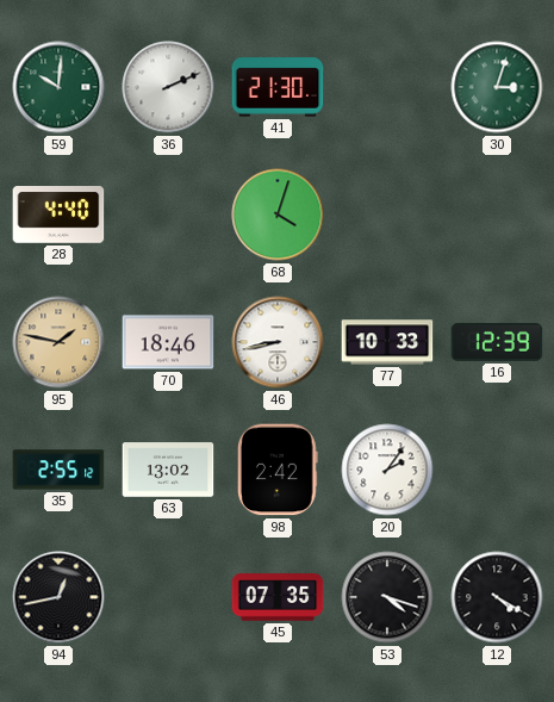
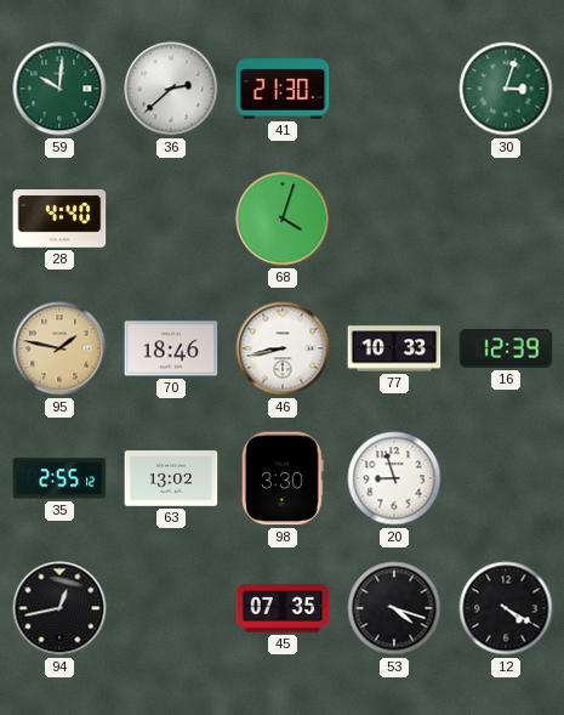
36: 2:11 -> 2:38 (171, 89)
98: 2:42 -> 3:30 (284, 478)
20: 2:06 -> 8:57 (394, 478)
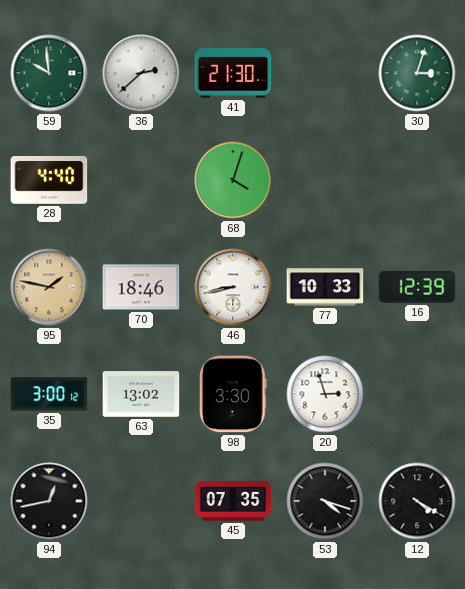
59: 10:01 -> 9:59 (49, 73)
35: 2:55 -> 3:00 (49, 394)
20: 8:57 -> 2:57 (325, 394)
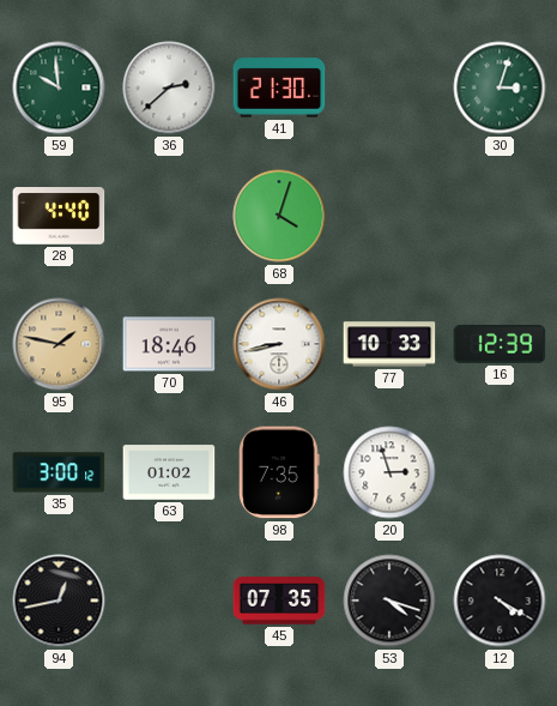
63: 13:02 -> 01:02 (169, 472)
98: 3:30 -> 7:35 (280, 472)
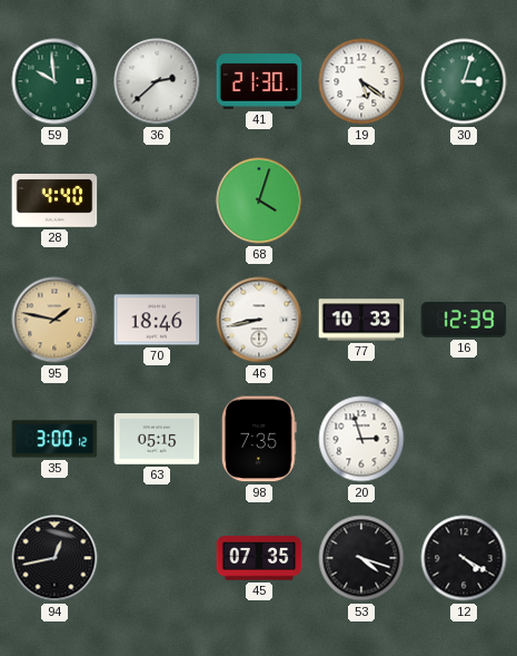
19: none -> 5:21 (361, 81)
63: 01:02 -> 05:15 (157, 439)
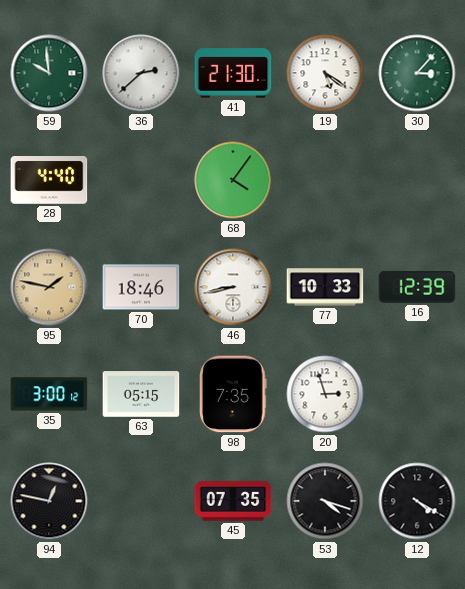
30: 3:03 -> 3:07 (417, 73)
68: 4:03 -> 4:06 (233, 180)
94: 12:43 -> 12:47 (49, 501)
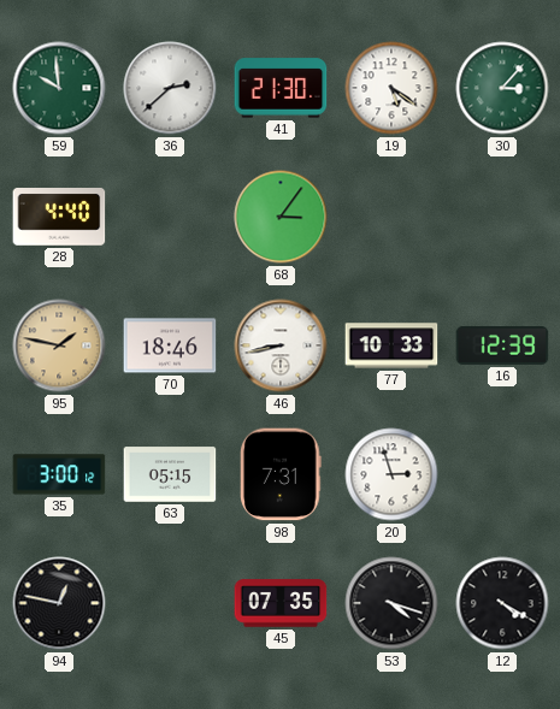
68: 4:06 -> 3:06 (281, 217)
98: 7:35 -> 7:31 (282, 474)
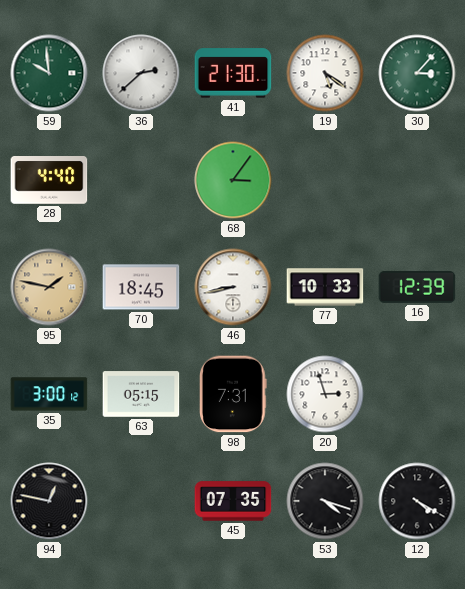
70: 18:46 -> 18:45 (141, 287)
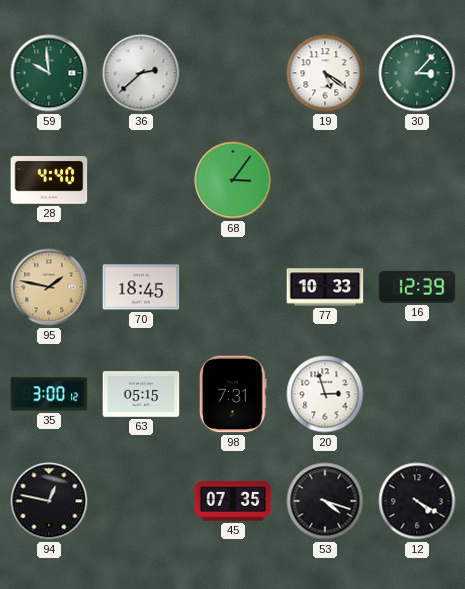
41: 21:30 -> none (233, 73)
46: 8:43 -> none (233, 287)
